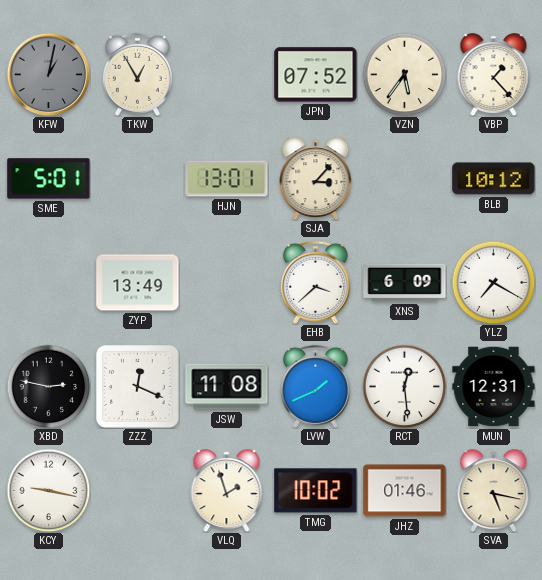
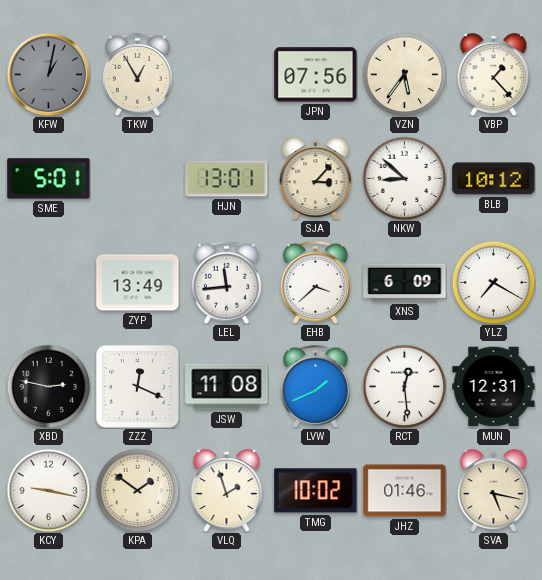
JPN: 07:52 -> 07:56 (316, 75)
NKW: none -> 8:52 (404, 178)
LEL: none -> 11:44 (226, 282)
KPA: none -> 1:51 (137, 490)
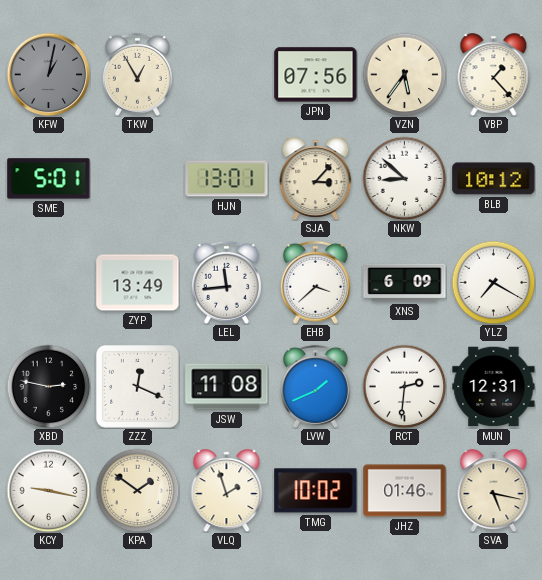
RCT: 12:29 -> 2:31 (404, 386)
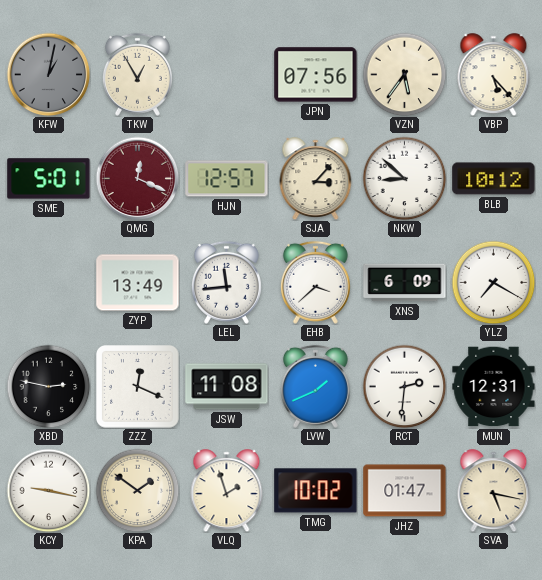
VBP: 1:23 -> 5:23 (494, 75)
QMG: none -> 12:19 (137, 178)
HJN: 13:01 -> 12:57 (227, 179)
JHZ: 01:46 -> 01:47 (405, 491)
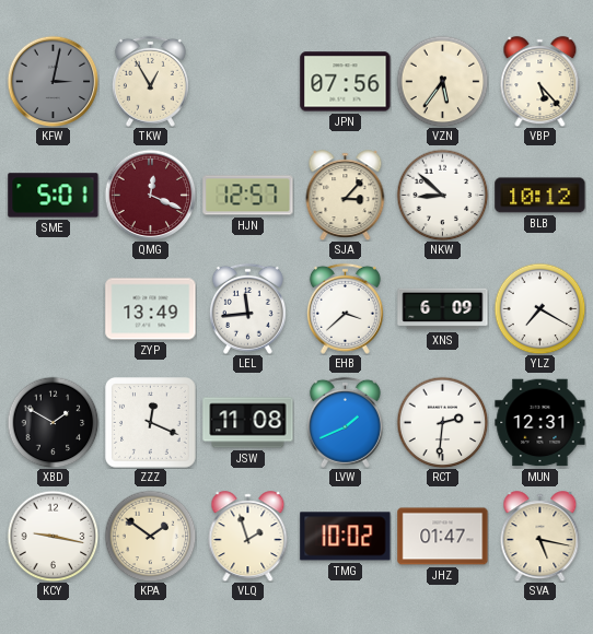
KFW: 1:02 -> 3:02 (53, 81)
XBD: 2:47 -> 1:50 (53, 422)
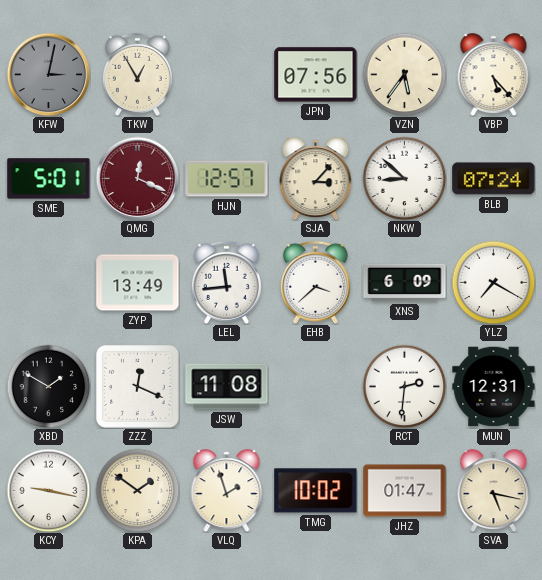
BLB: 10:12 -> 07:24 (494, 179)
LVW: 1:41 -> none (345, 422)
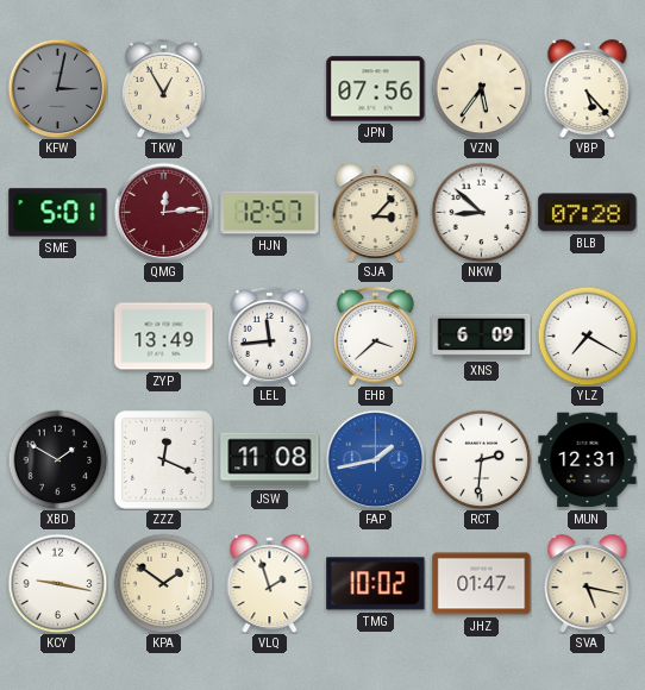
QMG: 12:19 -> 12:14 (163, 212)
BLB: 07:24 -> 07:28 (588, 213)
FAP: none -> 1:43 (375, 459)
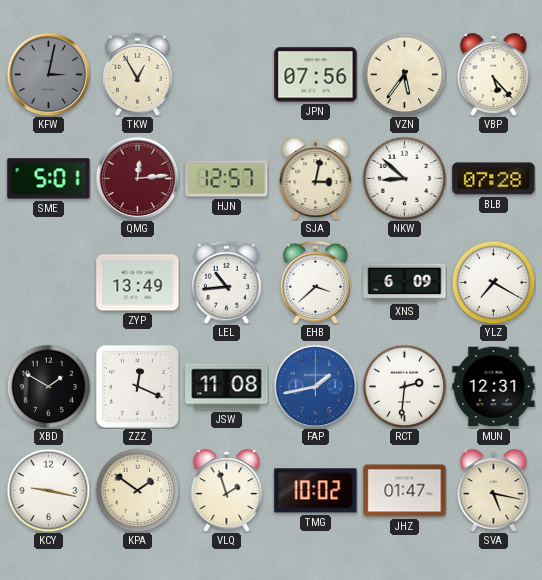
SJA: 3:07 -> 3:02 (316, 179)
LEL: 11:44 -> 10:44 (226, 282)
